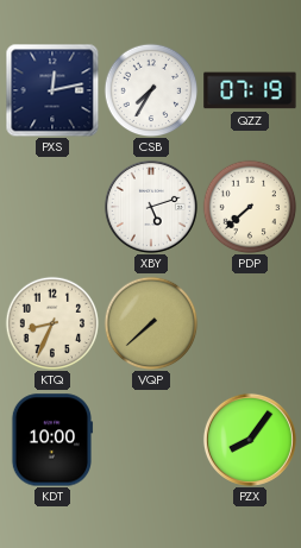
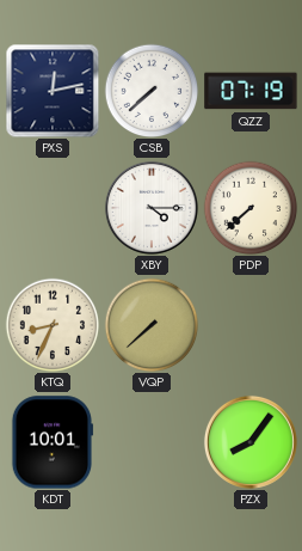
CSB: 7:35 -> 7:38 (152, 91)
XBY: 5:12 -> 4:15 (152, 208)
KDT: 10:00 -> 10:01 (53, 442)
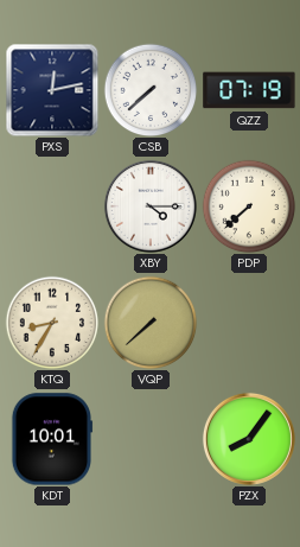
KTQ: 8:34 -> 8:35 (52, 323)
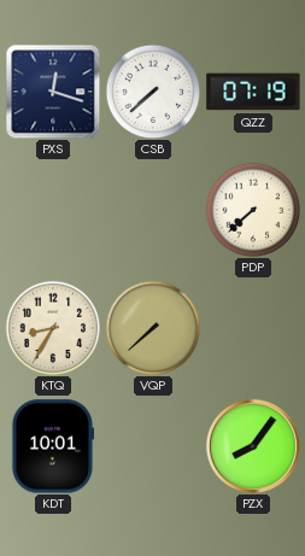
PXS: 12:13 -> 12:18 (53, 92)
XBY: 4:15 -> none (151, 206)
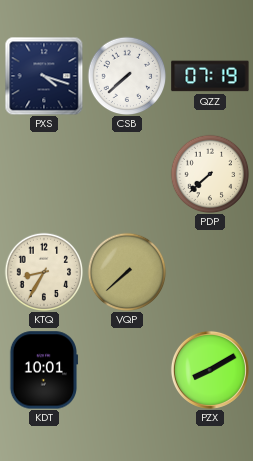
PXS: 12:18 -> 4:18 (44, 76)
PZX: 8:06 -> 8:10 (210, 370)
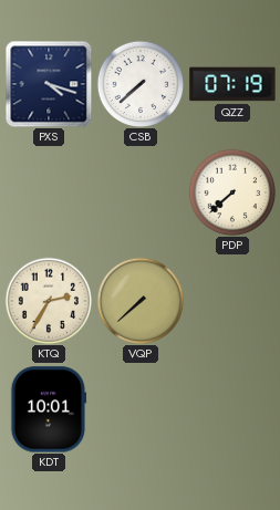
KTQ: 8:35 -> 2:35 (49, 301)
PZX: 8:10 -> none (210, 370)
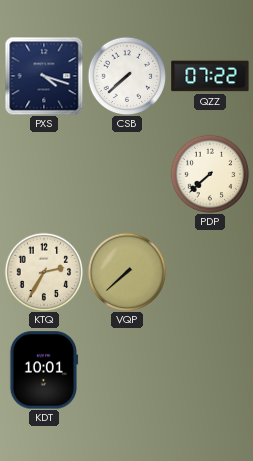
QZZ: 07:19 -> 07:22 (210, 76)
